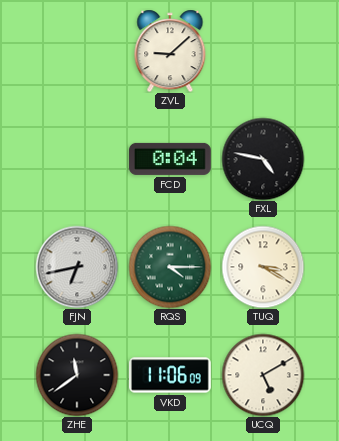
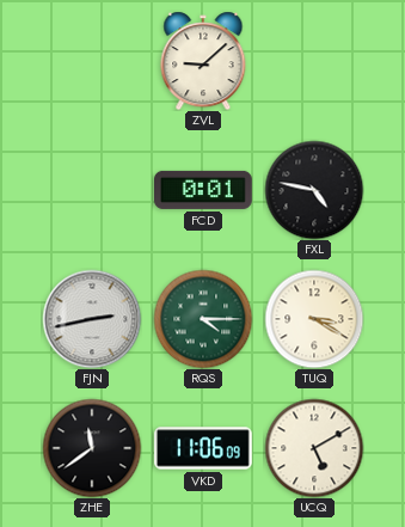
FCD: 0:04 -> 0:01 (204, 190)
FJN: 6:43 -> 2:43 (92, 319)
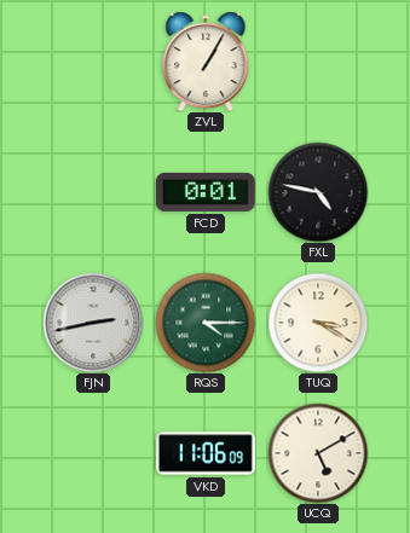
ZVL: 9:08 -> 1:05 (206, 62)
ZHE: 11:39 -> none (92, 448)
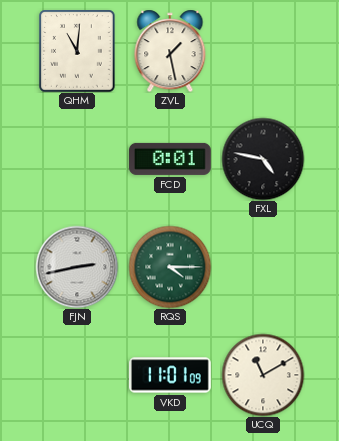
QHM: none -> 11:01 (77, 51)
ZVL: 1:05 -> 1:28 (170, 51)
TUQ: 3:20 -> none (318, 323)
VKD: 11:06 -> 11:01 (171, 375)
UCQ: 5:10 -> 11:10 (263, 375)
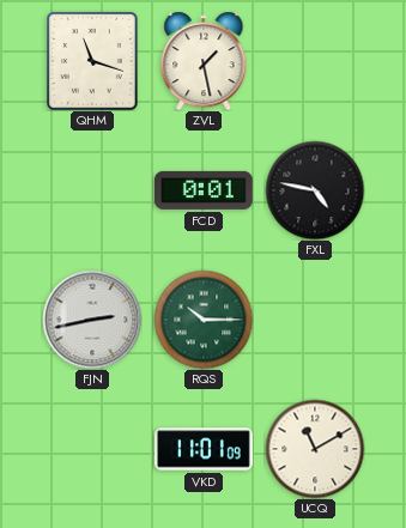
QHM: 11:01 -> 11:18 (92, 61)
RQS: 4:15 -> 10:15 (204, 320)
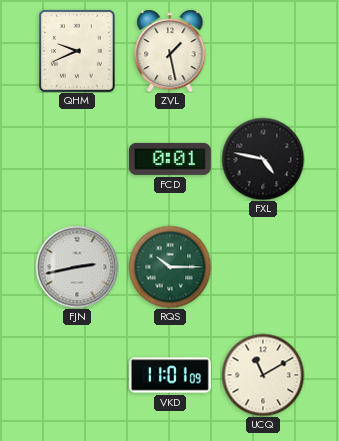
QHM: 11:18 -> 9:41 (77, 51)
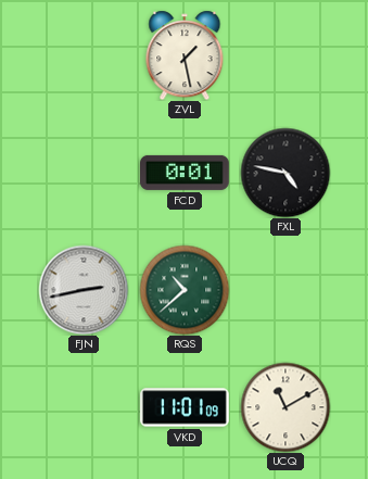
QHM: 9:41 -> none (77, 51)
RQS: 10:15 -> 10:38 (185, 290)
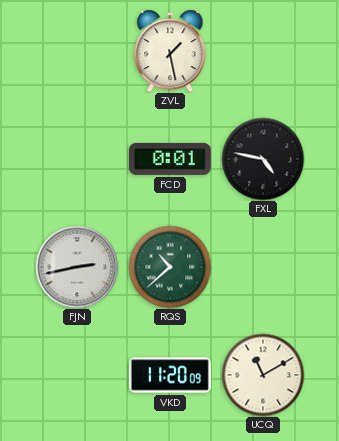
VKD: 11:01 -> 11:20 (171, 375)
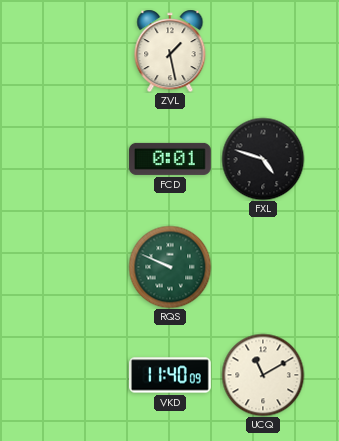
FXL: 4:47 -> 4:48 (263, 159)
FJN: 2:43 -> none (77, 267)
RQS: 10:38 -> 9:49 (170, 267)
VKD: 11:20 -> 11:40 (171, 375)
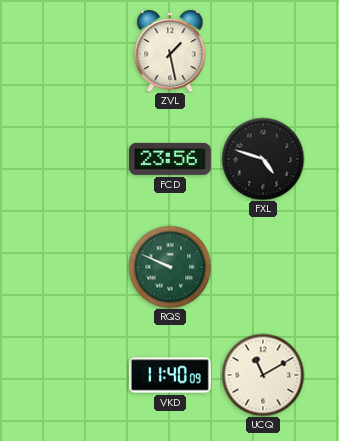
FCD: 0:01 -> 23:56 (171, 159)
